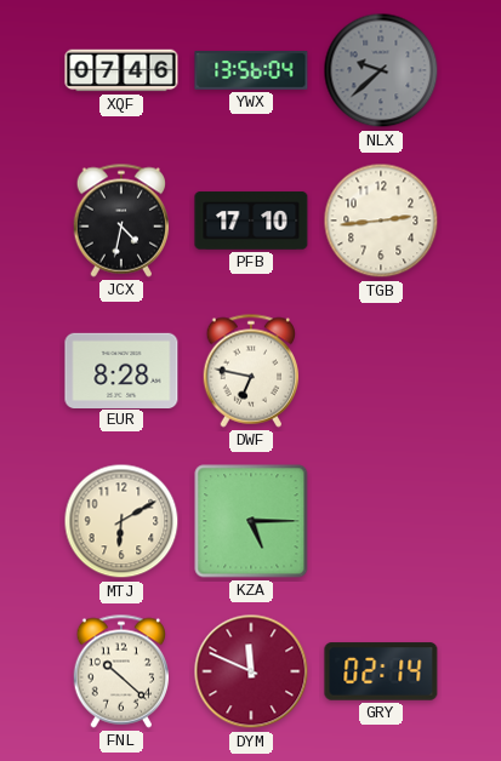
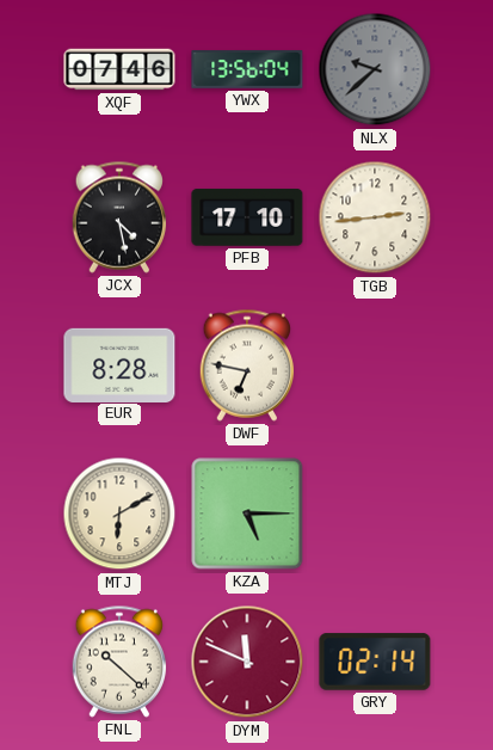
JCX: 4:32 -> 4:28 (119, 217)
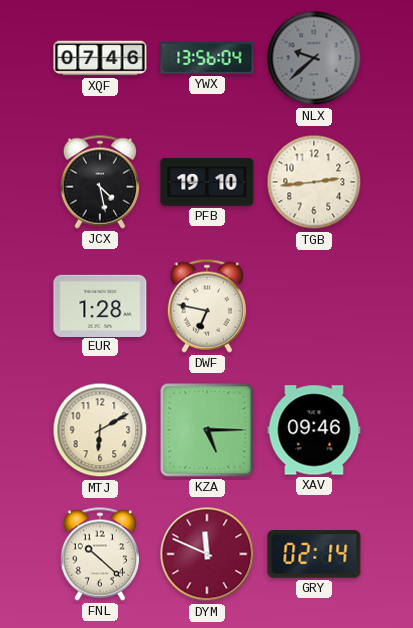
PFB: 17:10 -> 19:10 (207, 182)
EUR: 8:28 -> 1:28 (100, 305)
XAV: none -> 09:46 (314, 430)
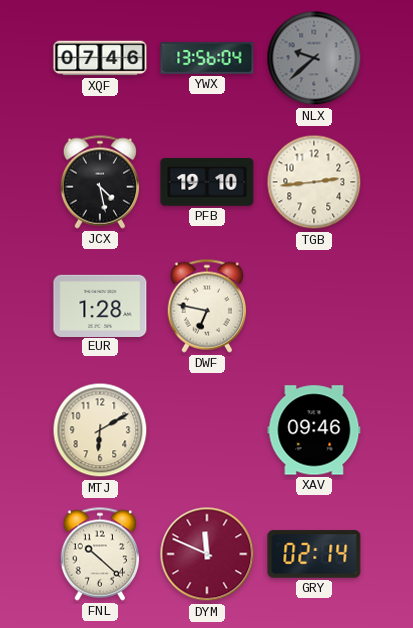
KZA: 5:15 -> none (207, 430)
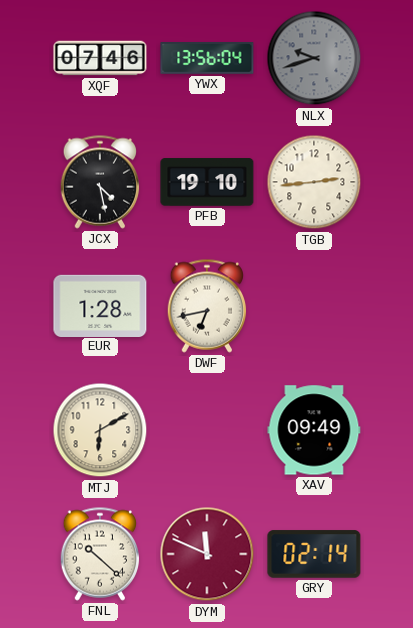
NLX: 9:38 -> 9:42 (314, 58)
DWF: 6:47 -> 6:43 (207, 306)
XAV: 09:46 -> 09:49 (314, 430)
